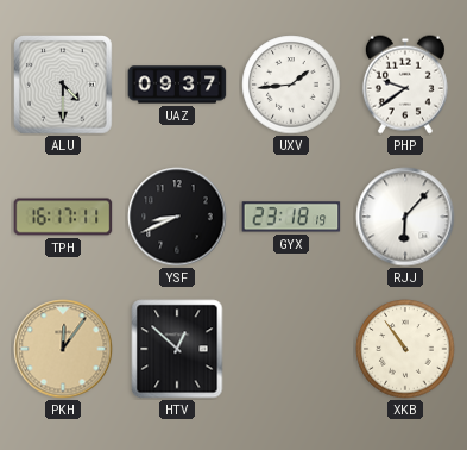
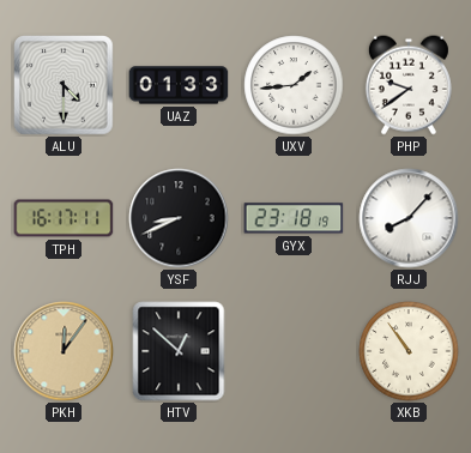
UAZ: 09:37 -> 01:33 (179, 85)
RJJ: 6:07 -> 8:07 (409, 218)
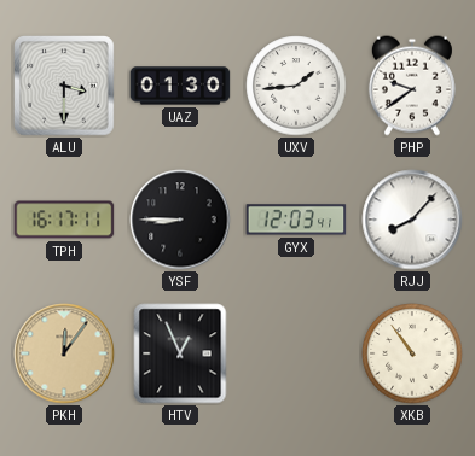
ALU: 4:30 -> 3:30 (65, 87)
UAZ: 01:33 -> 01:30 (180, 86)
YSF: 8:41 -> 8:45 (180, 220)
GYX: 23:18 -> 12:03 (296, 220)
HTV: 12:52 -> 12:56 (180, 353)
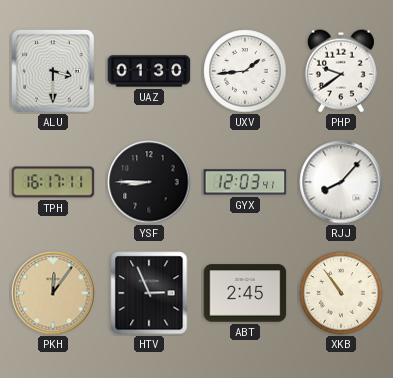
HTV: 12:56 -> 2:56 (149, 293)
ABT: none -> 2:45 (245, 293)
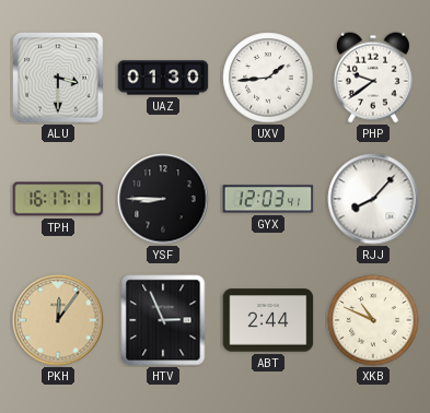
ABT: 2:45 -> 2:44 (268, 320)
XKB: 10:54 -> 10:49 (373, 320)
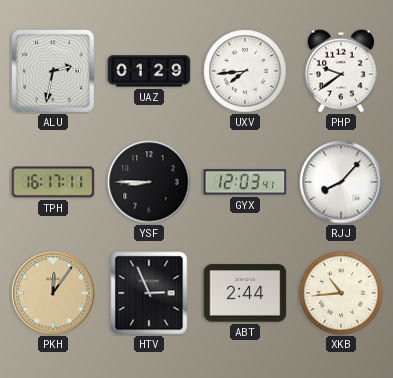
ALU: 3:30 -> 2:32 (54, 72)
UAZ: 01:30 -> 01:29 (149, 71)
UXV: 1:44 -> 7:44 (245, 71)
XKB: 10:49 -> 10:44 (341, 293)
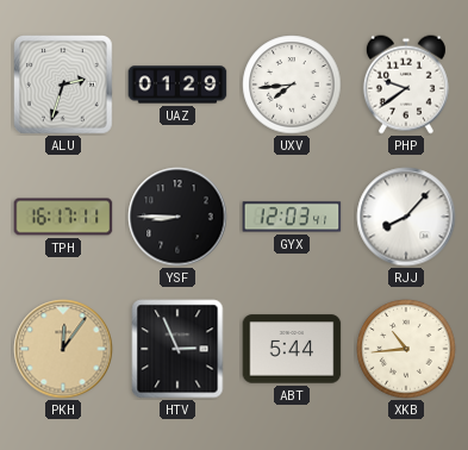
ALU: 2:32 -> 2:33 (64, 86)
ABT: 2:44 -> 5:44 (292, 349)
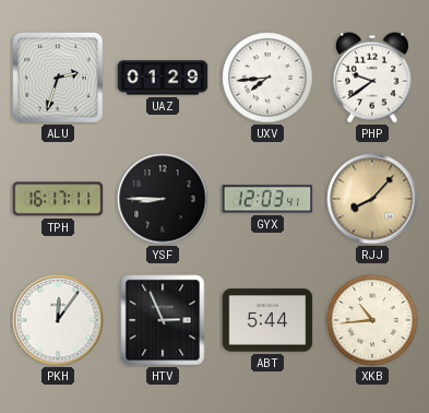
RJJ dial: white -> champagne (372, 199)
PKH dial: champagne -> white (58, 320)
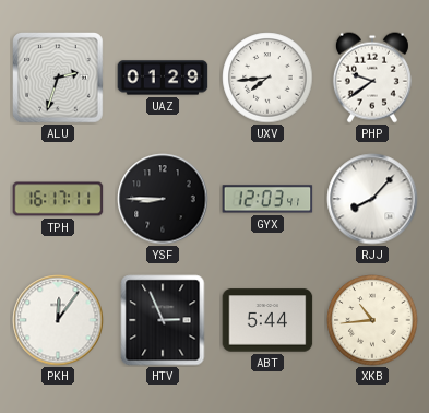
RJJ dial: champagne -> white (372, 199)
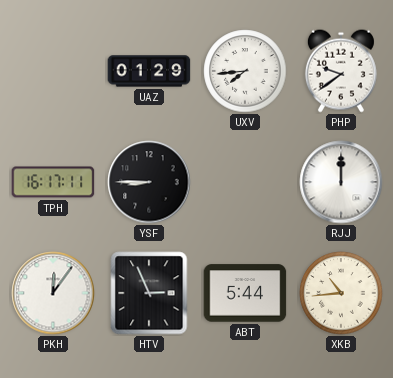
ALU: 2:33 -> none (59, 79)
GYX: 12:03 -> none (267, 199)
RJJ: 8:07 -> 12:00 (341, 182)
